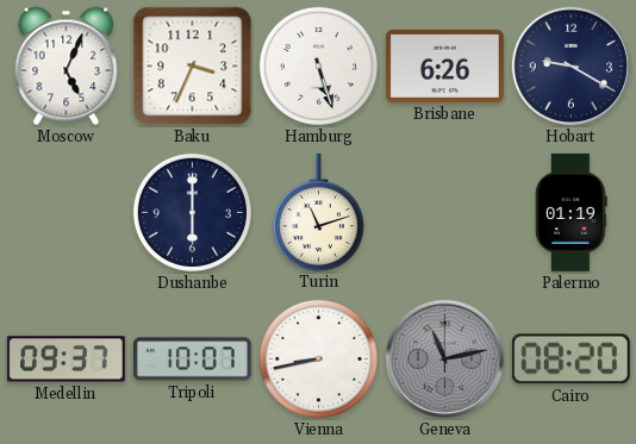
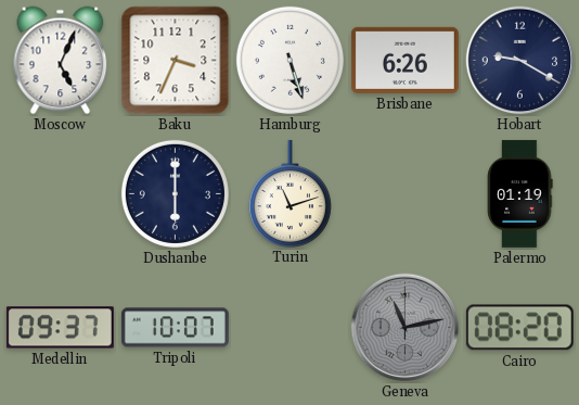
Vienna: 8:43 -> none (318, 358)
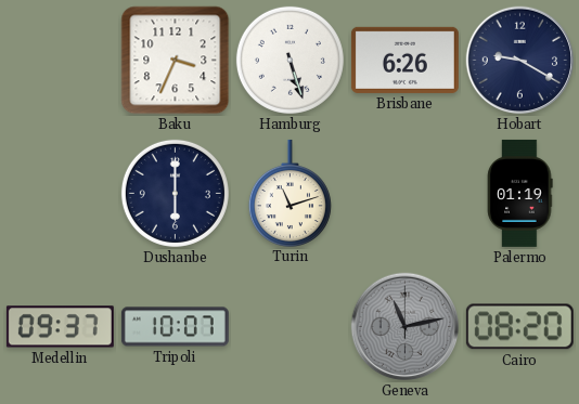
Moscow: 5:04 -> none (61, 61)
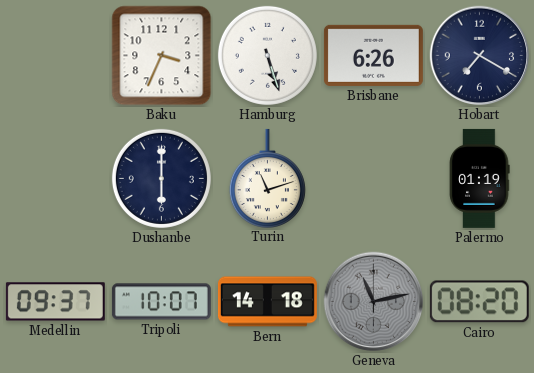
Hobart: 9:20 -> 7:20 (480, 56)
Bern: none -> 14:18 (267, 302)
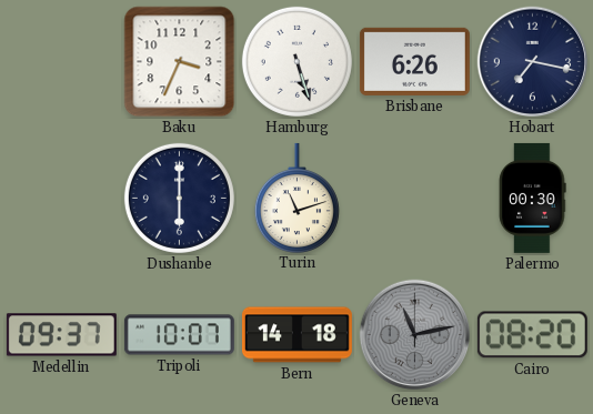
Hobart: 7:20 -> 7:17 (533, 62)
Palermo: 01:19 -> 00:30 (533, 198)
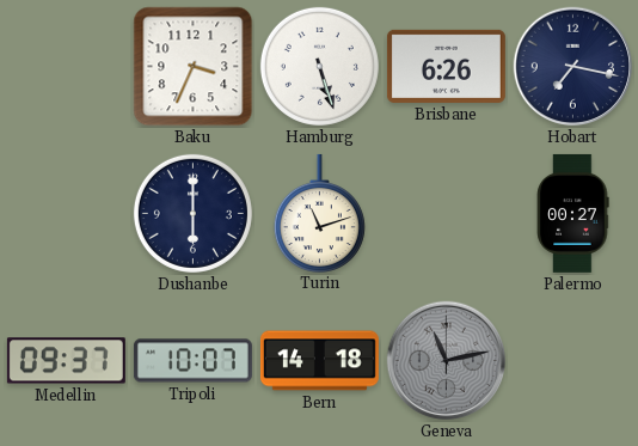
Palermo: 00:30 -> 00:27 (573, 213)
Cairo: 08:20 -> none (532, 335)
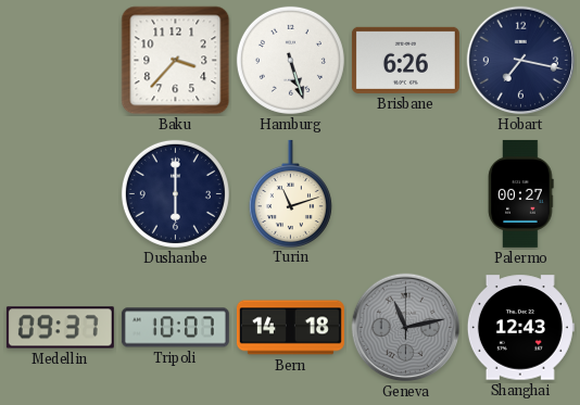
Baku: 3:34 -> 3:37 (176, 61)
Shanghai: none -> 12:43 (520, 328)
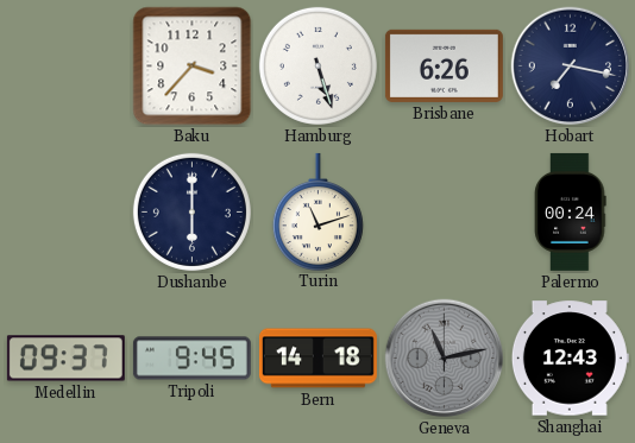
Palermo: 00:27 -> 00:24 (571, 211)
Tripoli: 10:07 -> 9:45 (191, 359)
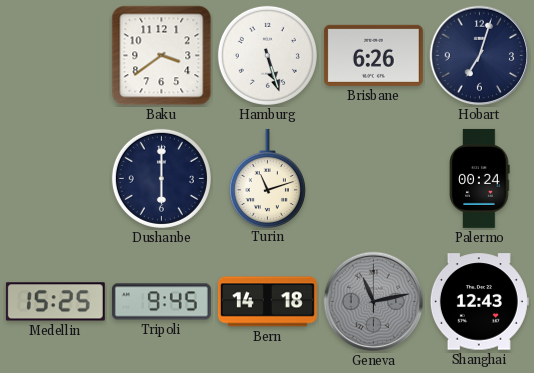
Baku: 3:37 -> 3:39 (162, 56)
Hobart: 7:17 -> 7:03 (480, 56)
Medellin: 09:37 -> 15:25 (55, 302)
